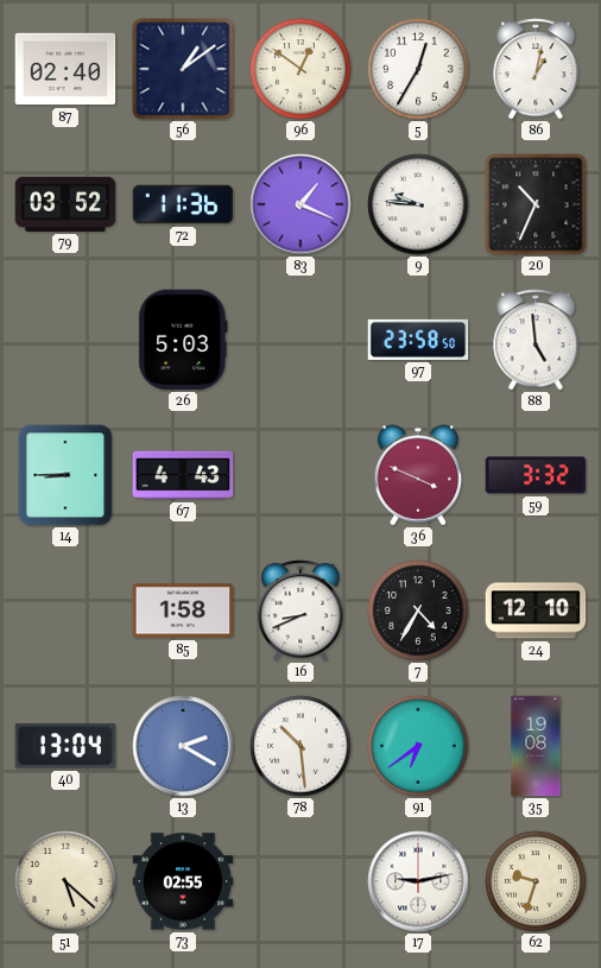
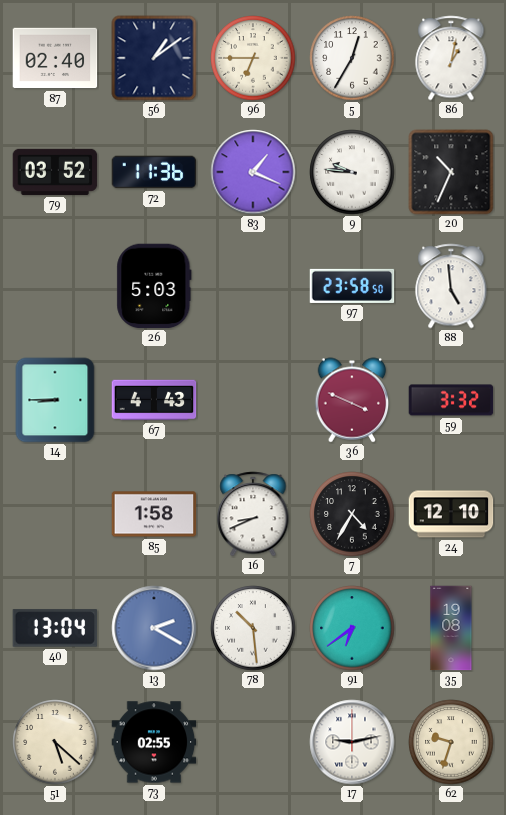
96: 12:51 -> 6:45 (253, 58)
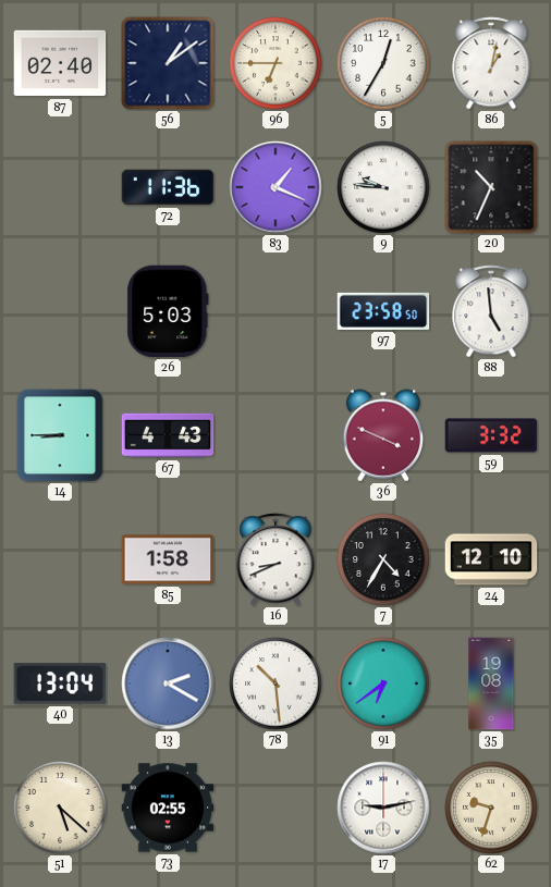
79: 03:52 -> none (55, 172)
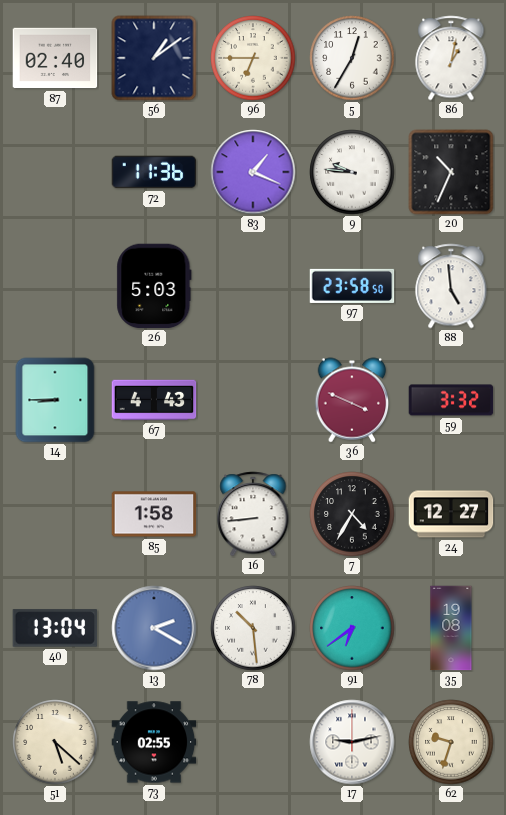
16: 8:41 -> 8:44 (253, 514)
24: 12:10 -> 12:27 (451, 514)
